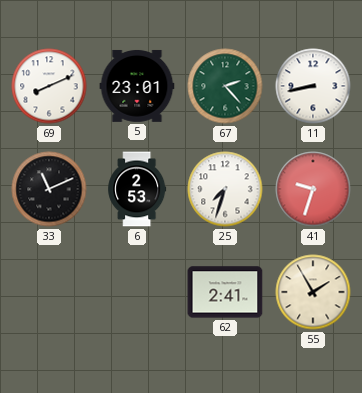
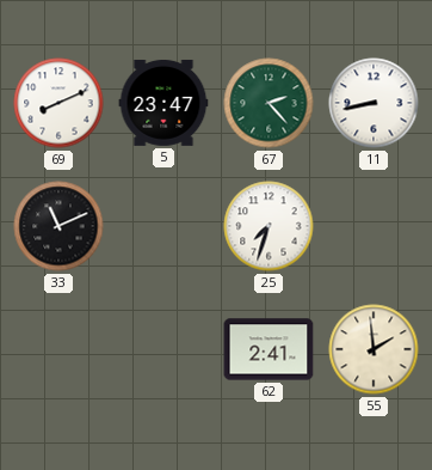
5: 23:01 -> 23:47 (163, 103)
6: 2:53 -> none (137, 189)
41: 9:33 -> none (313, 189)
55: 1:55 -> 1:59 (374, 349)
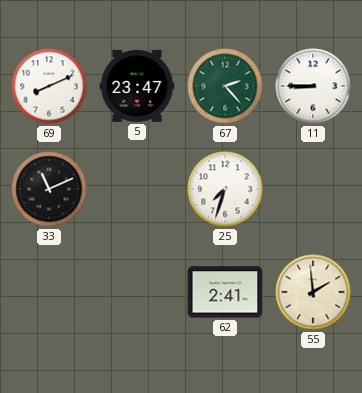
11: 8:43 -> 8:45 (313, 86)
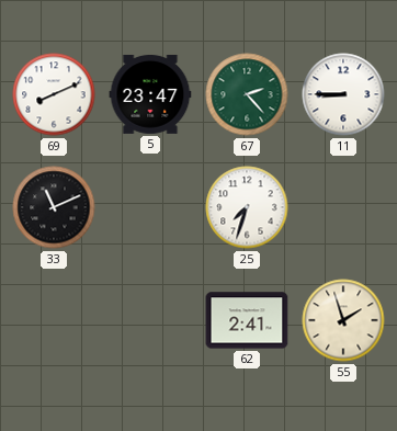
55: 1:59 -> 1:57 (343, 320)
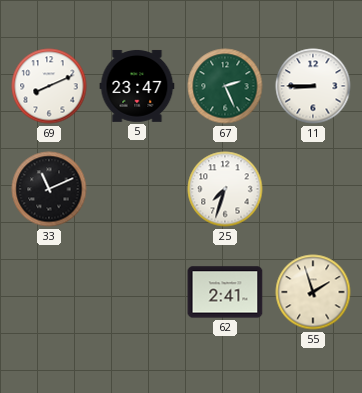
67: 2:23 -> 2:26 (225, 86)
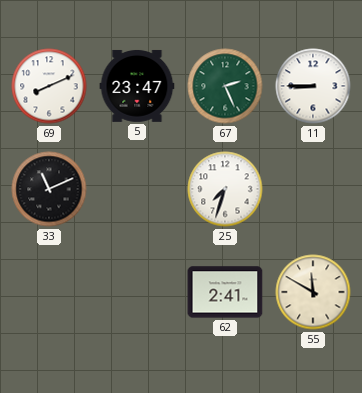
55: 1:57 -> 11:50 (313, 292)
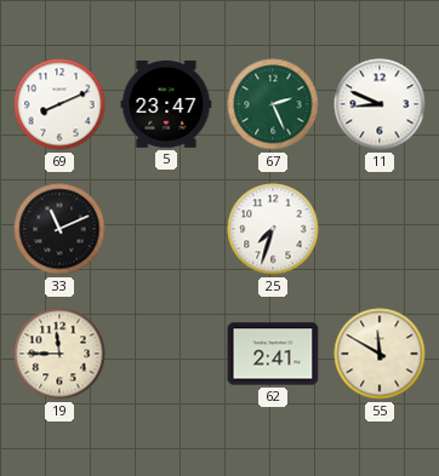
11: 8:45 -> 8:49 (380, 104)
19: none -> 11:45 (59, 354)
